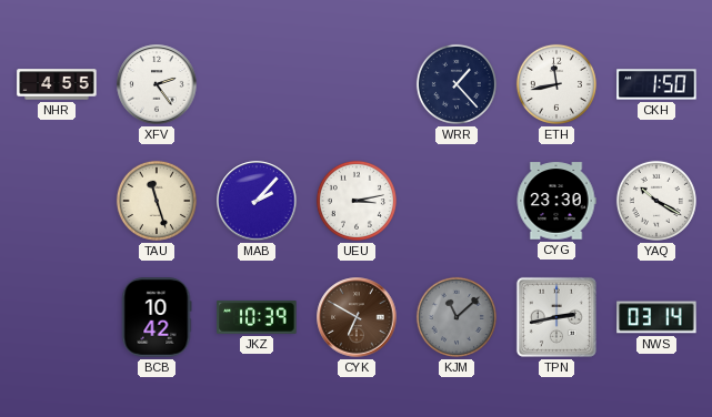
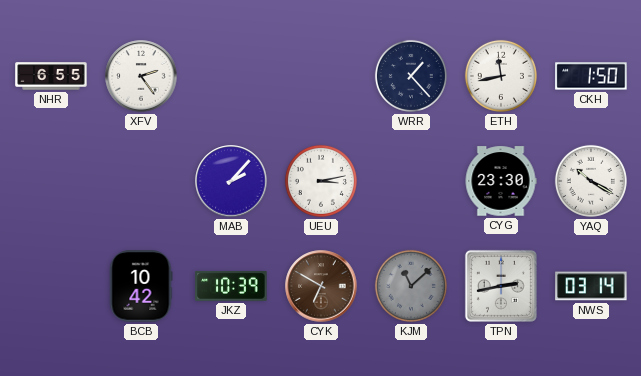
NHR: 4:55 -> 6:55 (51, 76)
TAU: 11:27 -> none (157, 201)
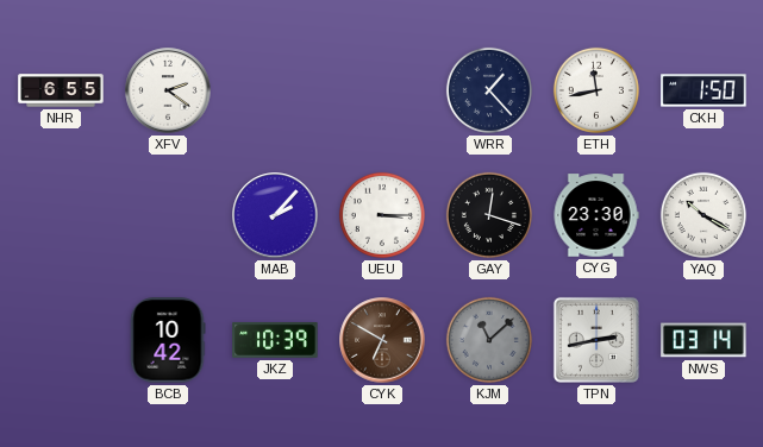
XFV: 2:24 -> 2:21 (168, 90)
UEU: 3:13 -> 3:15 (382, 215)
GAY: none -> 12:18 (489, 215)
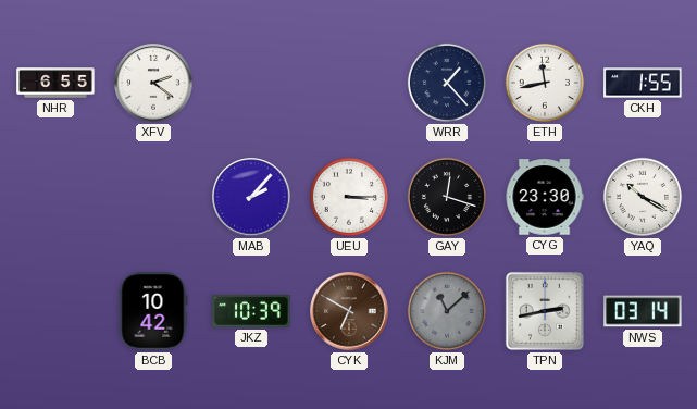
CKH: 1:50 -> 1:55 (643, 83)
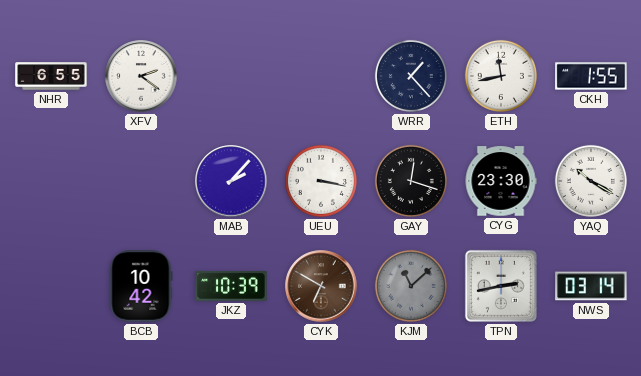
UEU: 3:15 -> 3:17 (321, 181)
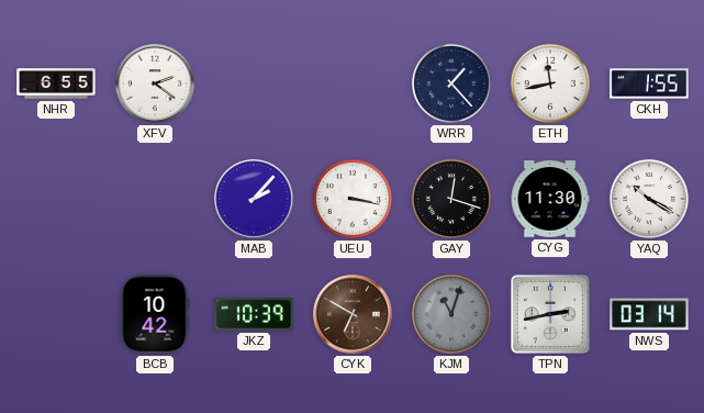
CYG: 23:30 -> 11:30 (550, 199)
KJM: 11:08 -> 11:03 (451, 314)
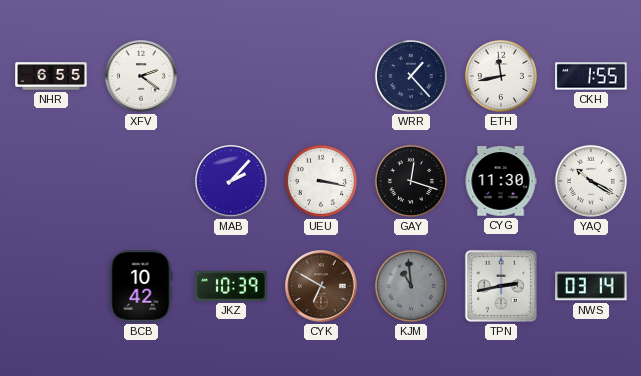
KJM: 11:03 -> 10:59 (411, 286)
